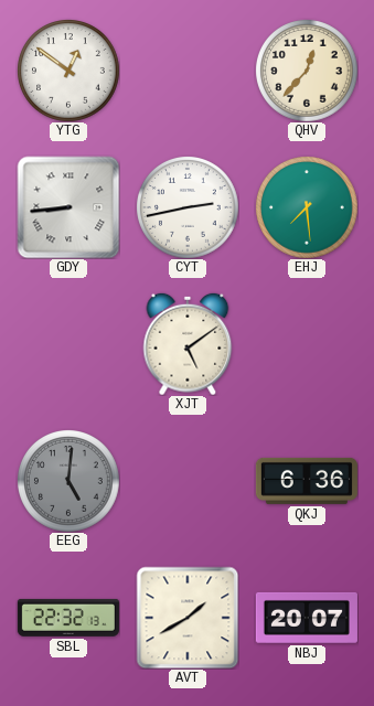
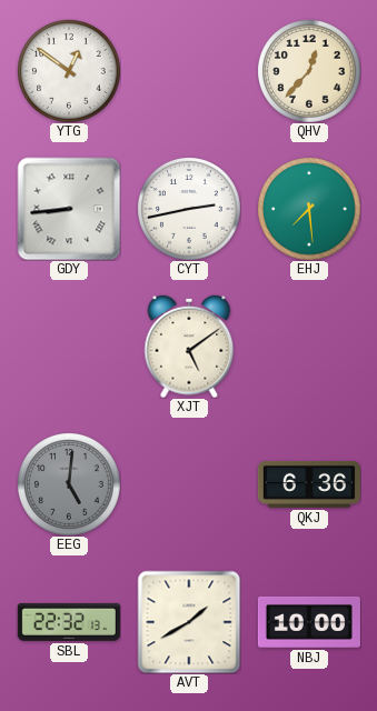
NBJ: 20:07 -> 10:00 (309, 622)
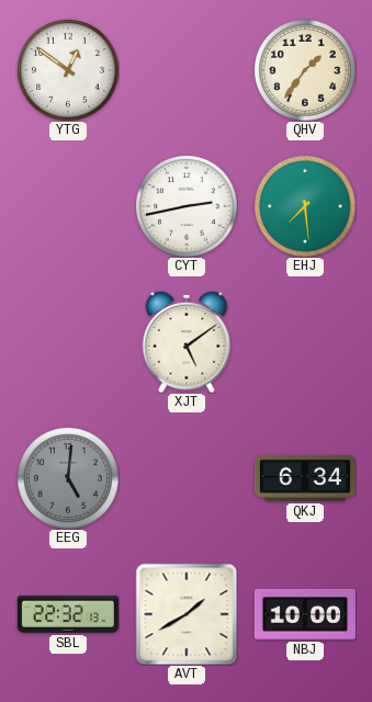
QHV: 12:37 -> 1:36 (305, 70)
GDY: 8:44 -> none (69, 209)
QKJ: 6:36 -> 6:34 (305, 478)
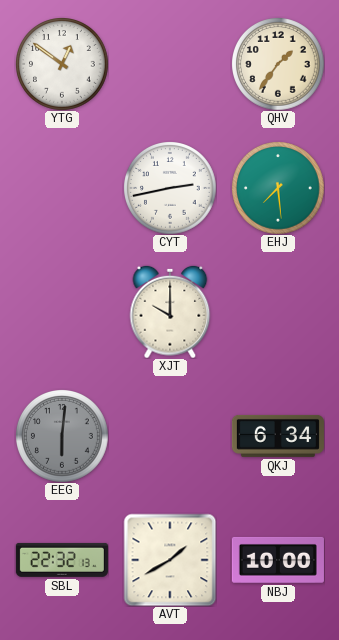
XJT: 5:09 -> 10:00 (170, 312)
EEG: 5:01 -> 6:01 (62, 436)
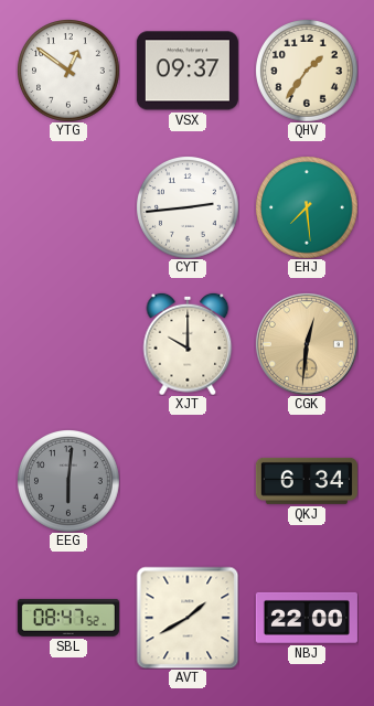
VSX: none -> 09:37 (188, 71)
CYT: 2:43 -> 2:44 (188, 207)
CGK: none -> 12:31 (307, 344)
SBL: 22:32 -> 08:47 (68, 618)
NBJ: 10:00 -> 22:00 (307, 618)
